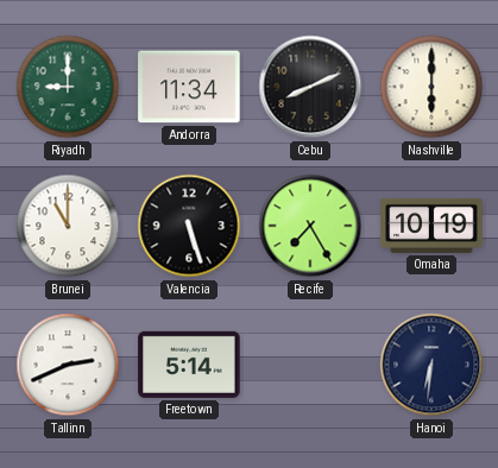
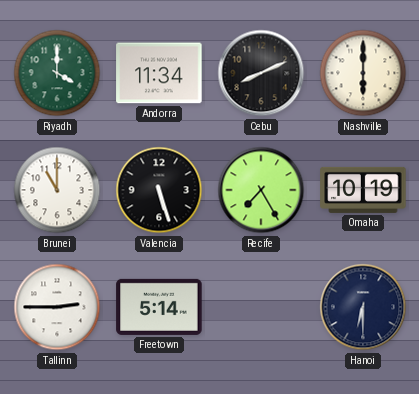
Riyadh: 9:00 -> 4:00 (57, 73)
Tallinn: 2:41 -> 2:45 (57, 307)
Hanoi: 6:31 -> 6:30 (363, 307)
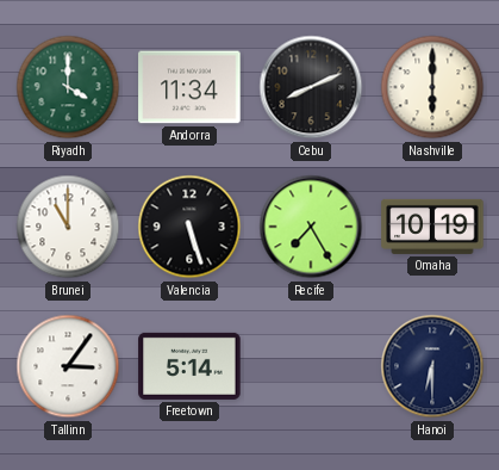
Tallinn: 2:45 -> 3:06 (68, 366)
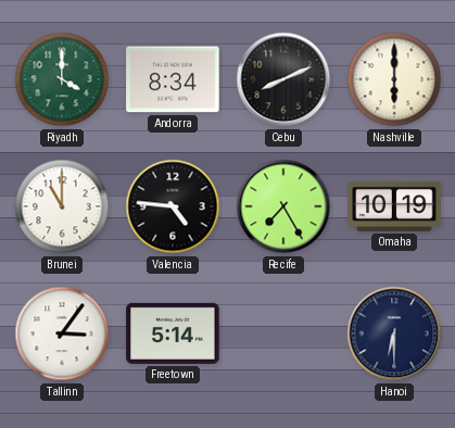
Andorra: 11:34 -> 8:34 (173, 79)
Valencia: 5:27 -> 4:46 (173, 206)
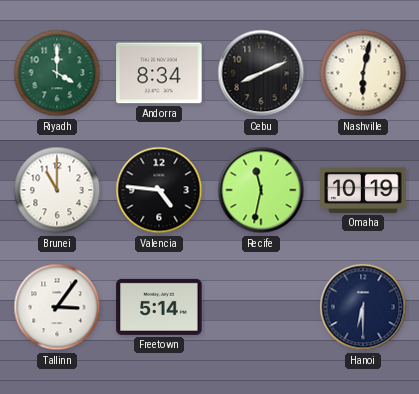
Nashville: 6:00 -> 6:02 (363, 73)
Recife: 7:25 -> 11:32 (261, 190)
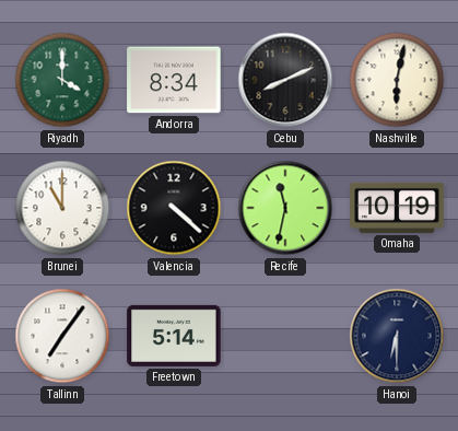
Valencia: 4:46 -> 4:22 (174, 208)
Tallinn: 3:06 -> 7:06 (62, 336)
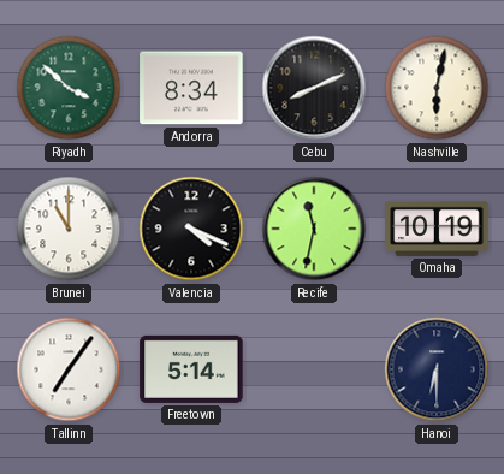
Riyadh: 4:00 -> 3:52 (69, 88)
Valencia: 4:22 -> 4:19 (191, 229)
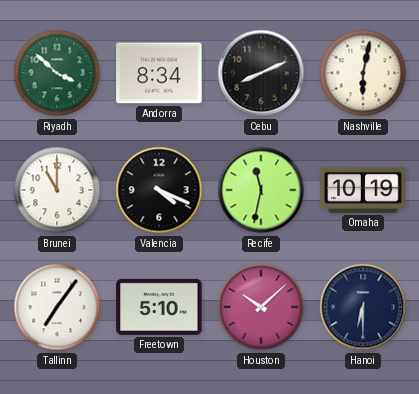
Freetown: 5:14 -> 5:10 (159, 307)
Houston: none -> 10:08 (261, 307)
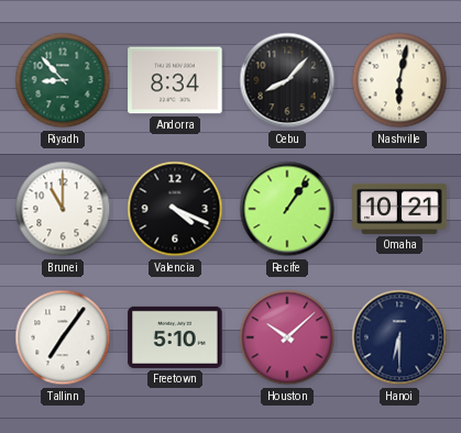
Riyadh: 3:52 -> 8:53 (63, 80)
Cebu: 8:11 -> 8:07 (287, 80)
Recife: 11:32 -> 1:06 (287, 209)
Omaha: 10:19 -> 10:21 (399, 209)
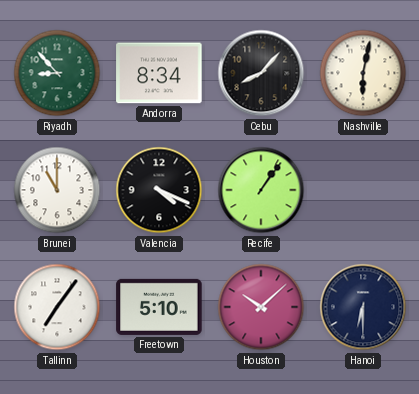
Omaha: 10:21 -> none (399, 209)
